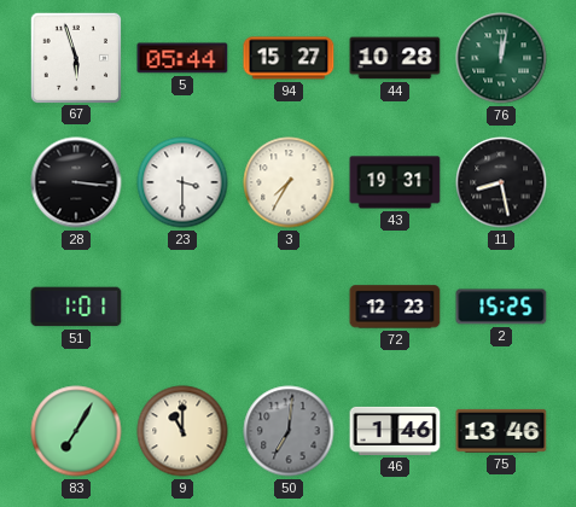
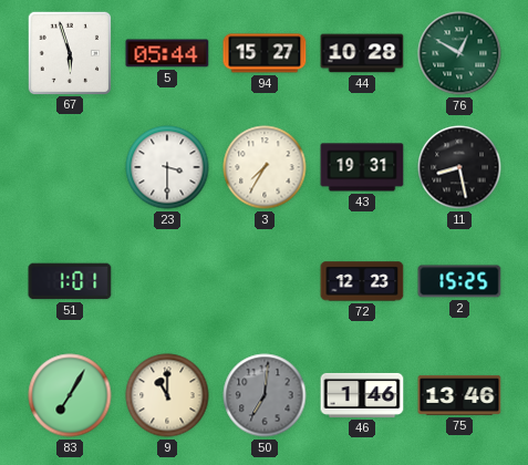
76: 12:02 -> 12:50 (459, 53)
28: 3:16 -> none (76, 182)
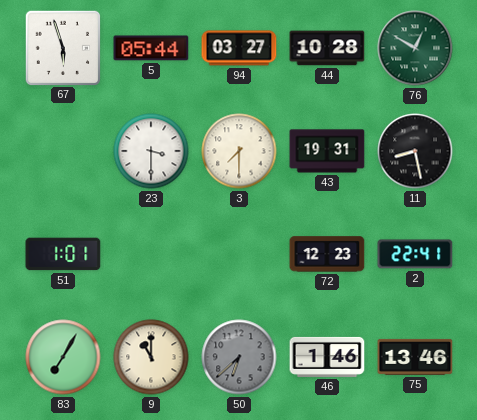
94: 15:27 -> 03:27 (239, 48)
3: 7:35 -> 7:30 (239, 151)
2: 15:25 -> 22:41 (415, 254)
50: 7:01 -> 6:38 (239, 357)
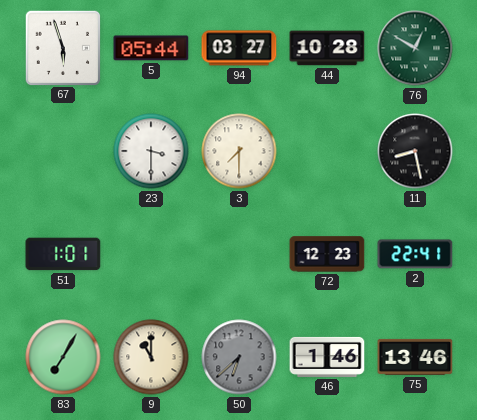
43: 19:31 -> none (327, 151)
